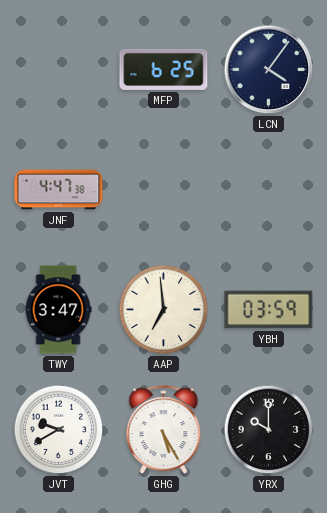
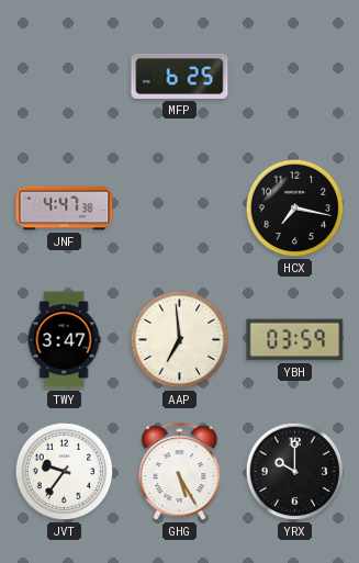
LCN: 4:06 -> none (269, 70)
HCX: none -> 7:17 (295, 209)
JVT: 9:40 -> 9:36 (65, 472)
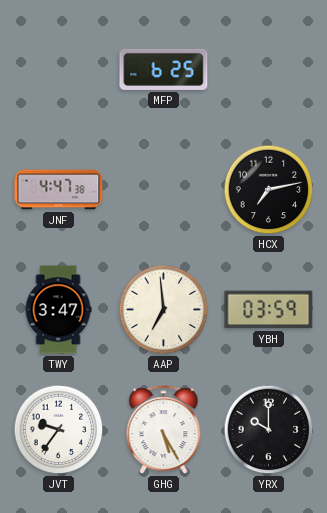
HCX: 7:17 -> 7:13 (269, 190)
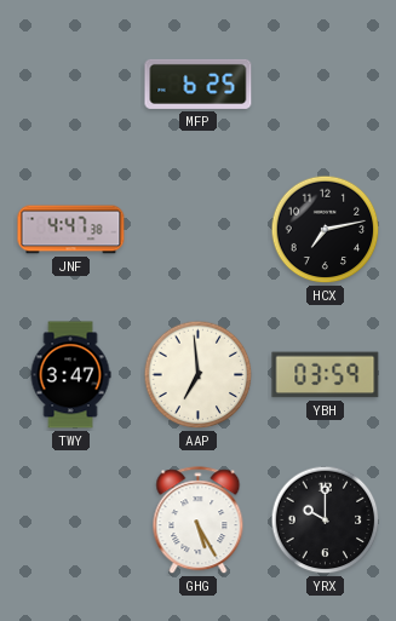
JVT: 9:36 -> none (59, 430)
